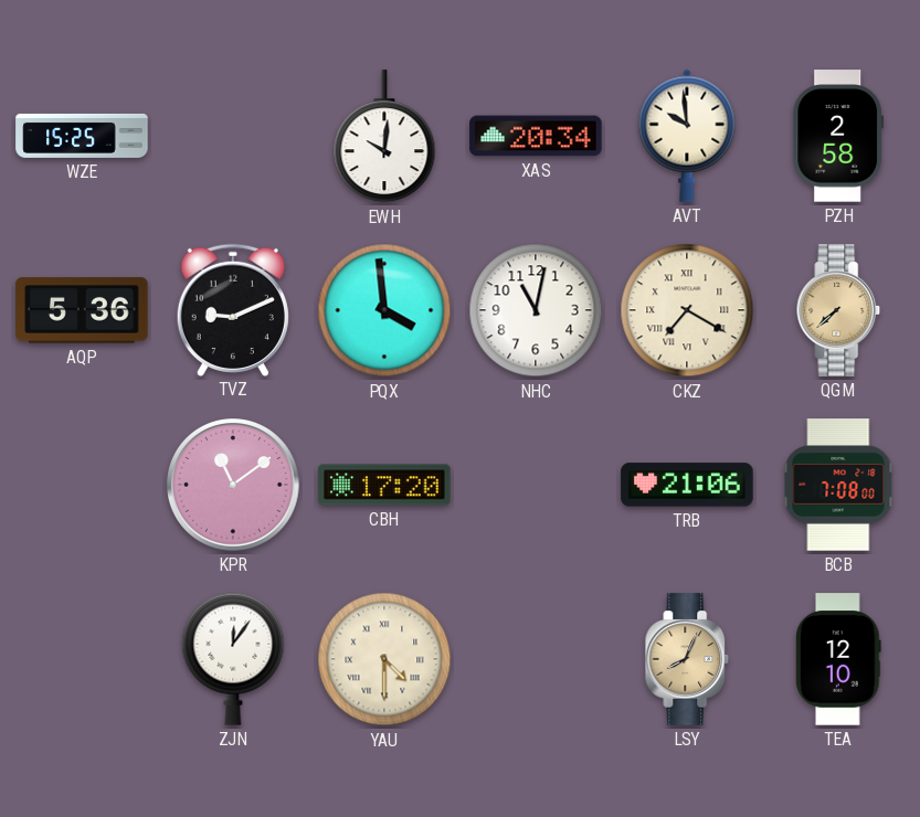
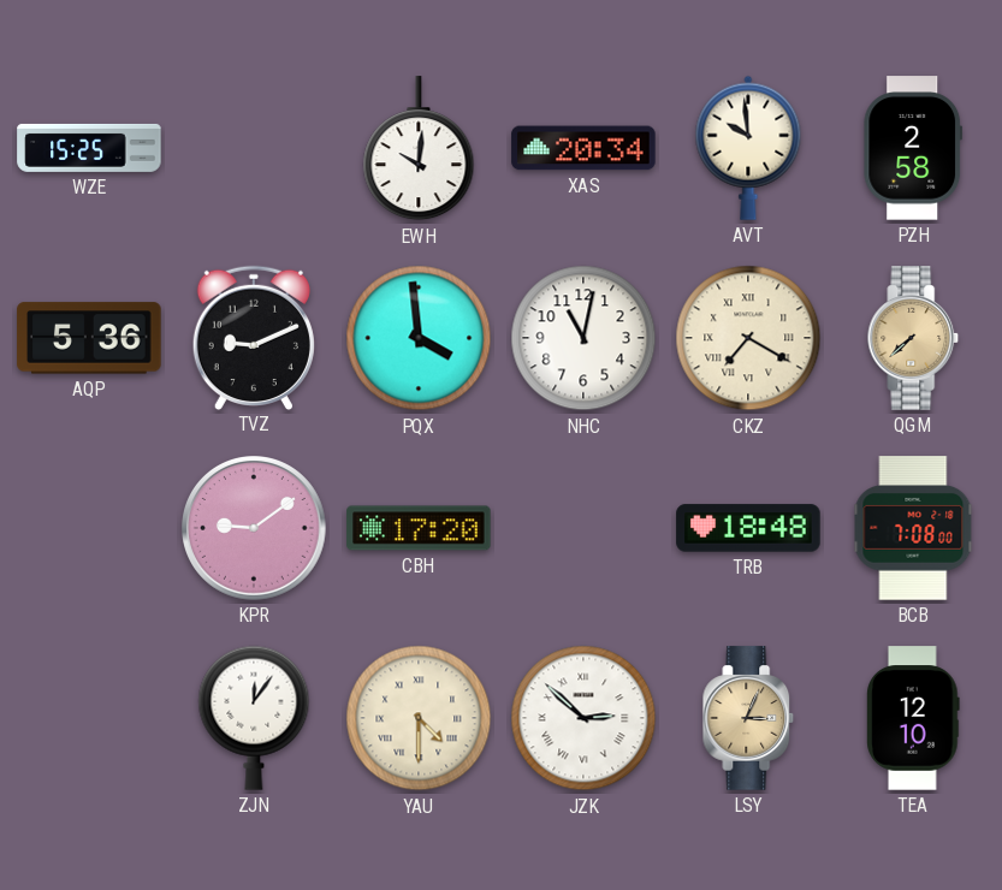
KPR: 11:09 -> 9:09 (255, 529)
TRB: 21:06 -> 18:48 (748, 528)
JZK: none -> 2:52 (583, 718)
LSY: 8:04 -> 3:04 (748, 718)
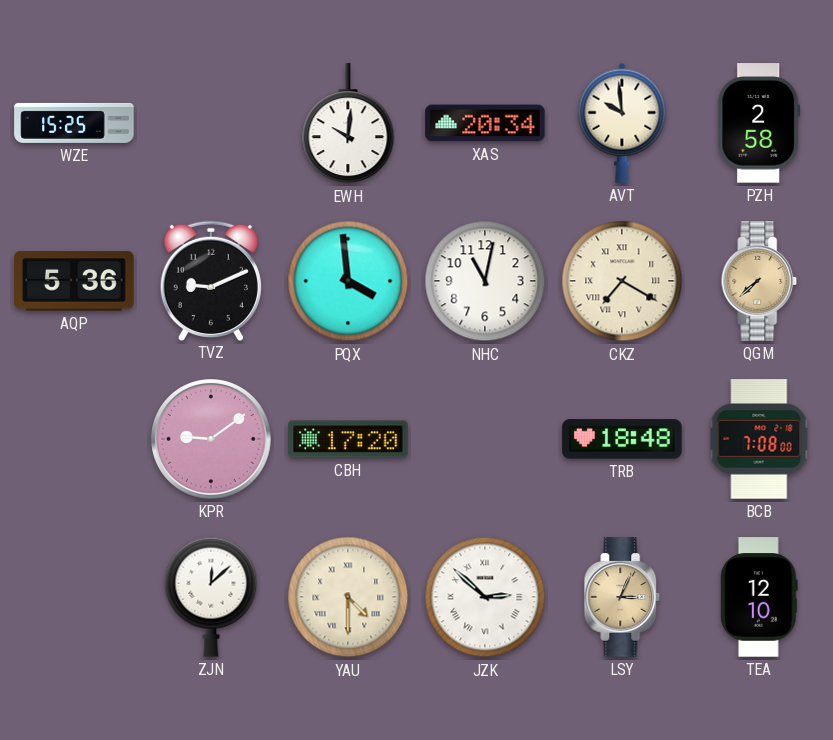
ZJN: 12:06 -> 12:08 (211, 597)
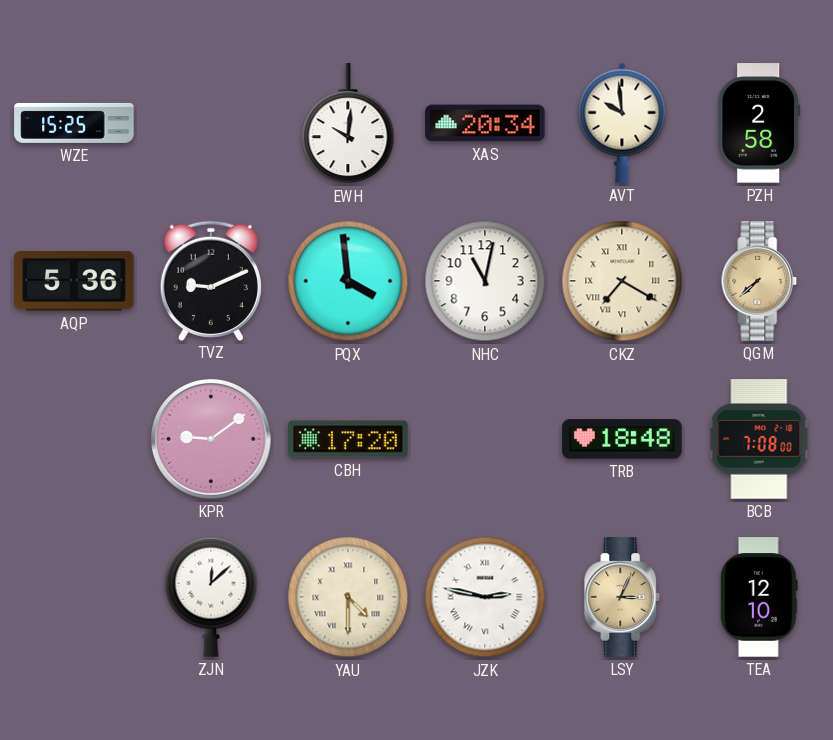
JZK: 2:52 -> 2:47 (485, 597)
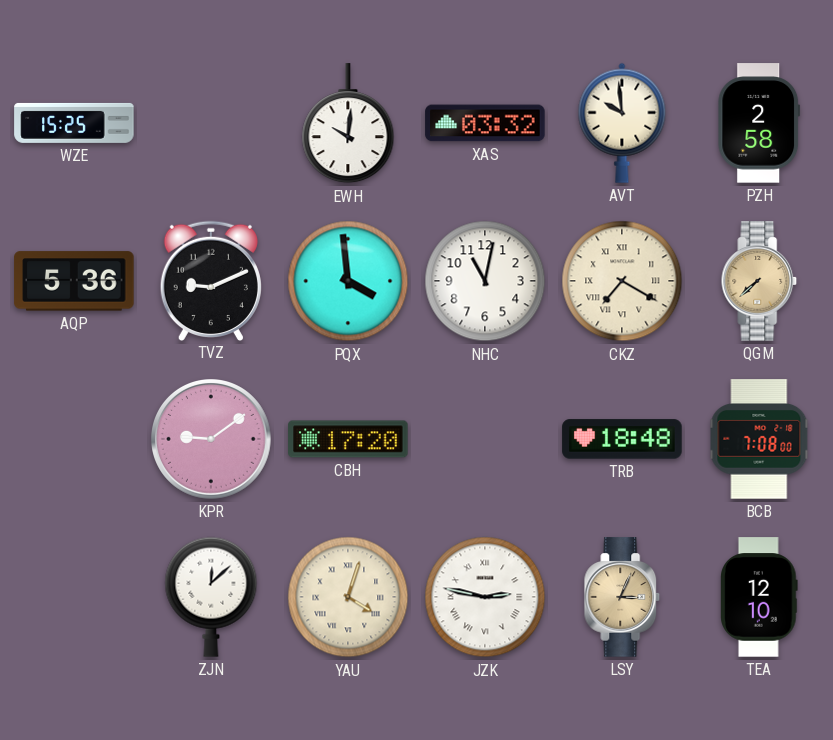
XAS: 20:34 -> 03:32 (485, 123)
YAU: 4:30 -> 4:03 (348, 597)
